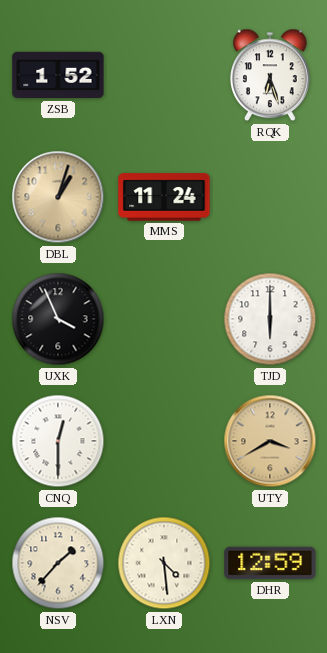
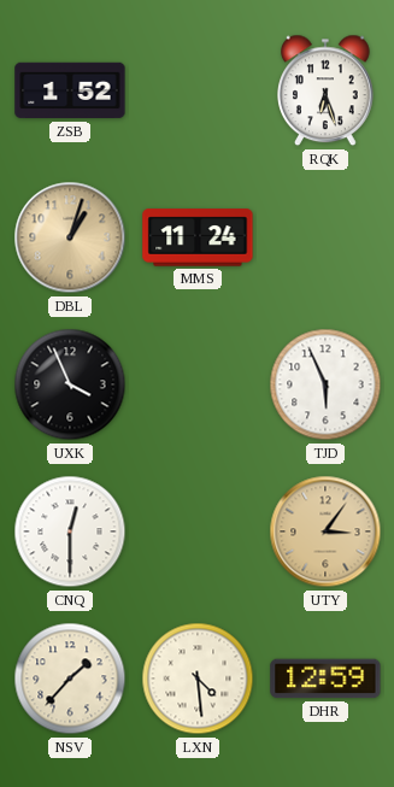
TJD: 6:00 -> 5:56 (325, 384)
UTY: 3:40 -> 3:06 (325, 531)
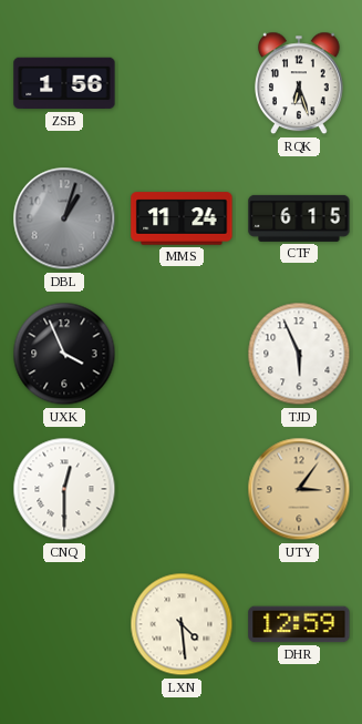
ZSB: 1:52 -> 1:56 (64, 83)
DBL dial: champagne -> grey (64, 218)
CTF: none -> 6:15 (299, 218)
NSV: 1:37 -> none (70, 679)
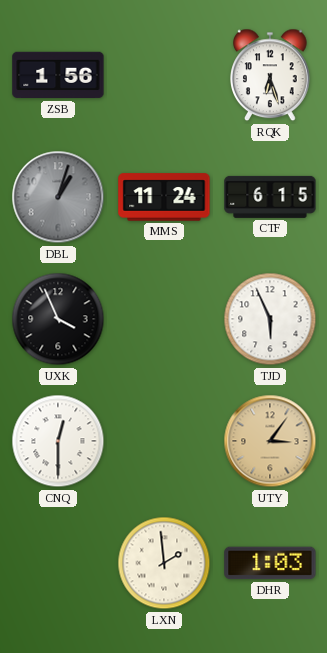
LXN: 4:29 -> 1:59 (164, 563)
DHR: 12:59 -> 1:03 (270, 563)
